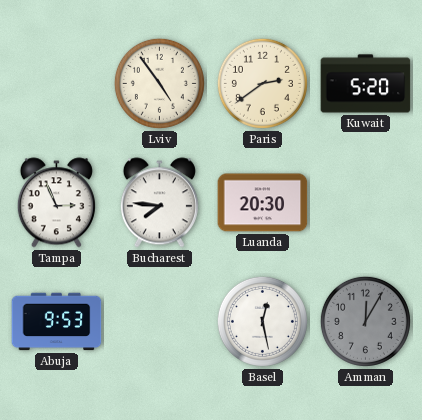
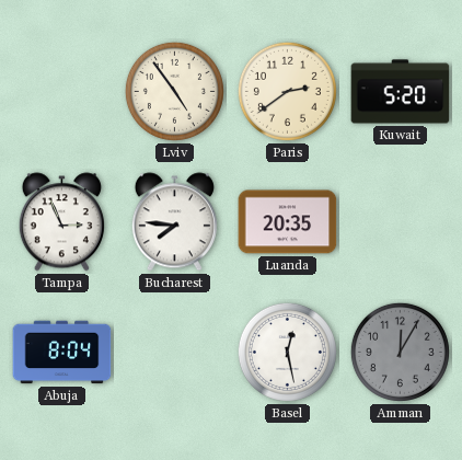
Luanda: 20:30 -> 20:35 (288, 222)
Abuja: 9:53 -> 8:04 (62, 353)
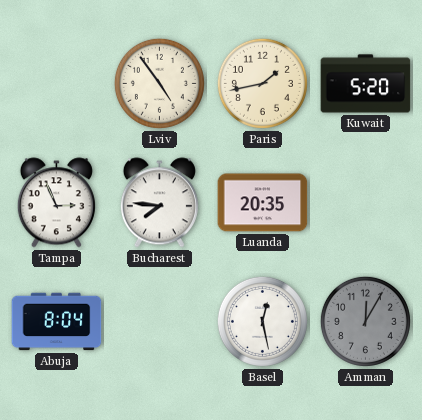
Paris: 2:39 -> 1:43 (262, 83)
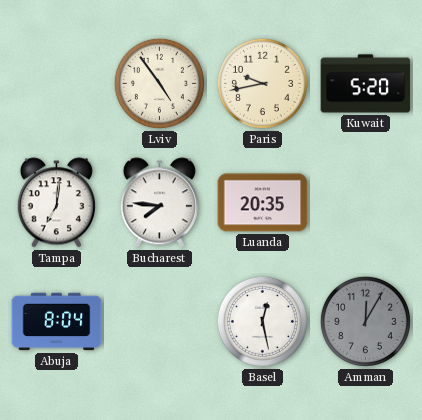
Paris: 1:43 -> 9:43 (262, 83)
Tampa: 2:56 -> 7:01 (56, 203)
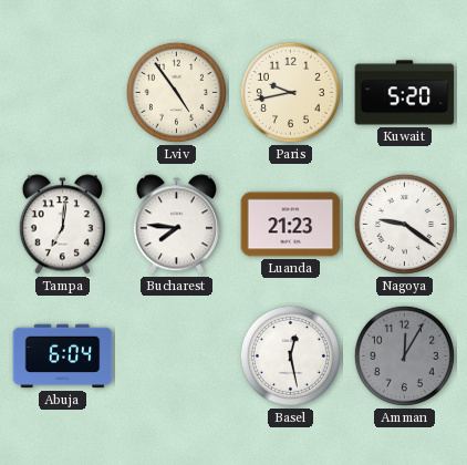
Luanda: 20:35 -> 21:23 (291, 225)
Nagoya: none -> 9:21 (404, 224)
Abuja: 8:04 -> 6:04 (63, 356)
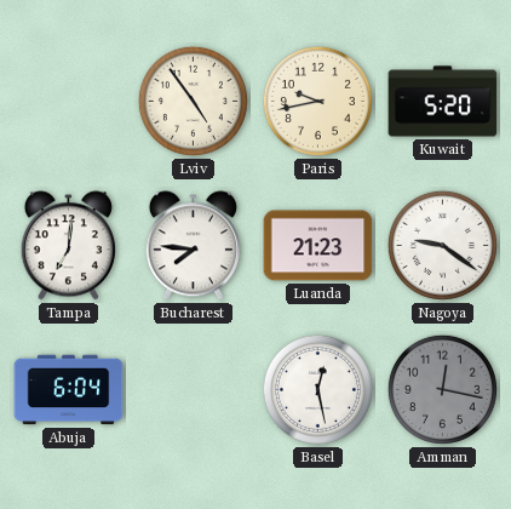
Amman: 12:05 -> 12:17 (442, 389)
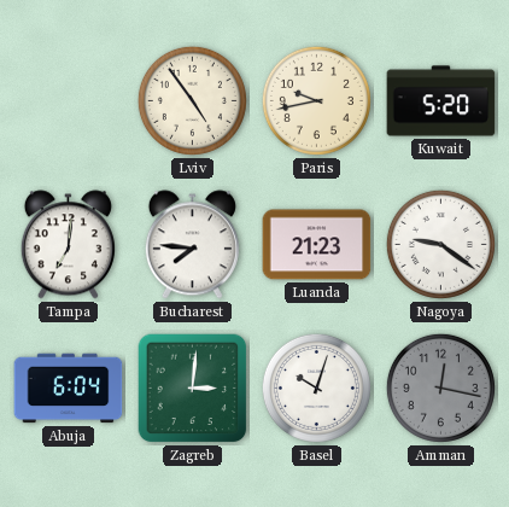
Zagreb: none -> 3:01 (193, 389)
Basel: 12:28 -> 10:03 (316, 387)
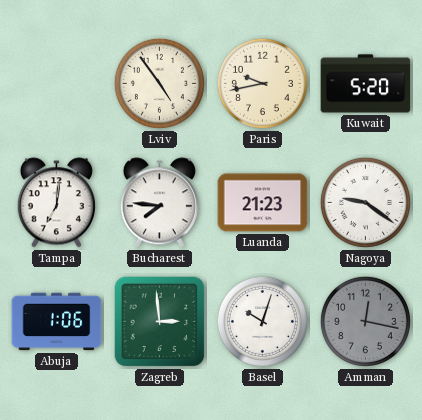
Abuja: 6:04 -> 1:06 (57, 322)
Zagreb: 3:01 -> 2:59 (160, 322)
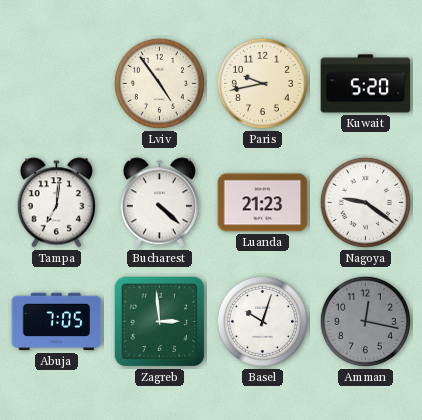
Bucharest: 7:46 -> 4:22 (159, 203)
Abuja: 1:06 -> 7:05 (57, 322)
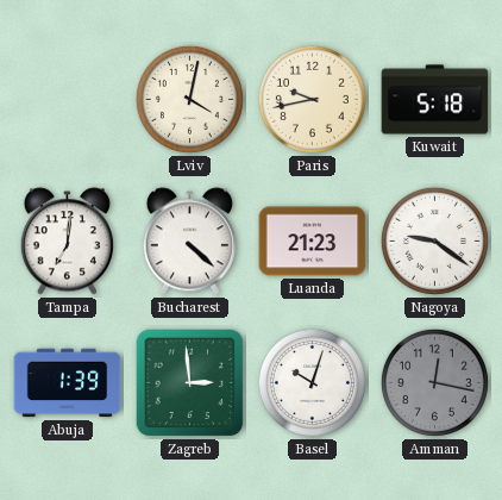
Lviv: 4:54 -> 4:02 (189, 99)
Kuwait: 5:20 -> 5:18 (435, 100)
Abuja: 7:05 -> 1:39 (68, 383)
